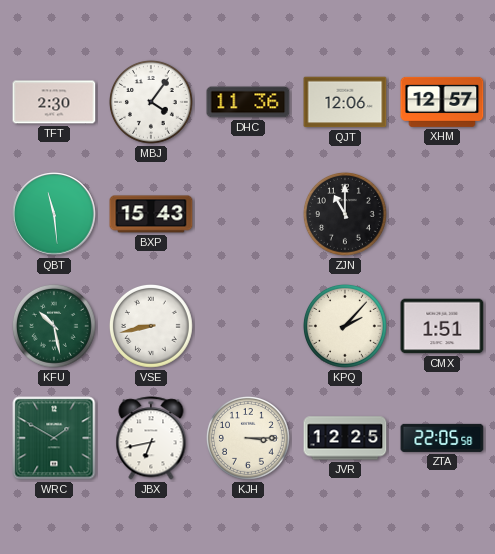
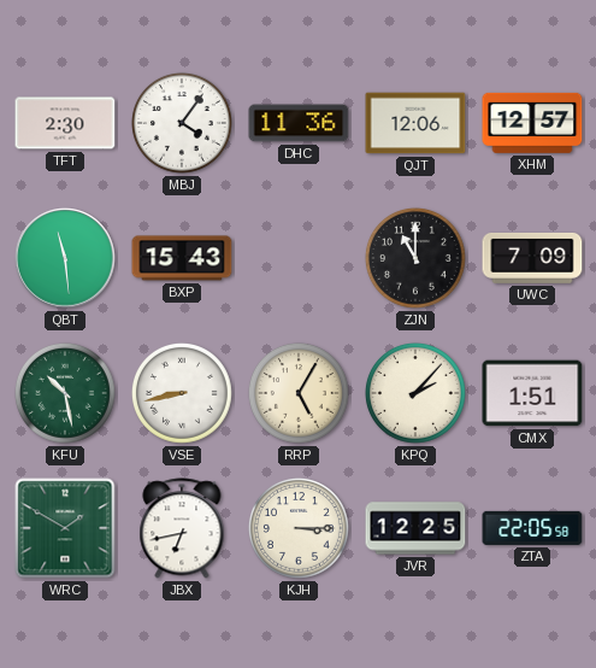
UWC: none -> 7:09 (532, 259)
RRP: none -> 5:05 (299, 393)
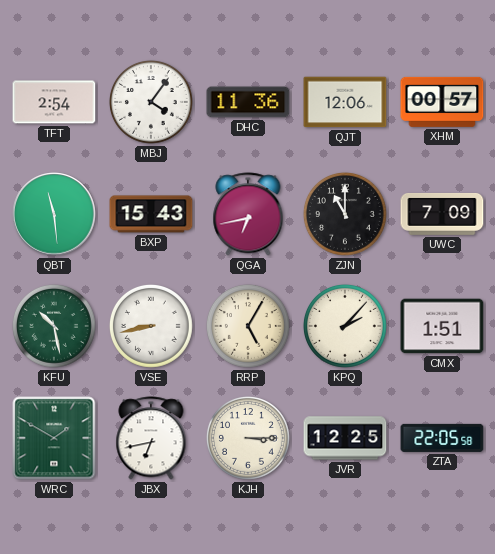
TFT: 2:30 -> 2:54 (54, 102)
XHM: 12:57 -> 00:57 (442, 102)
QGA: none -> 6:43 (248, 214)
